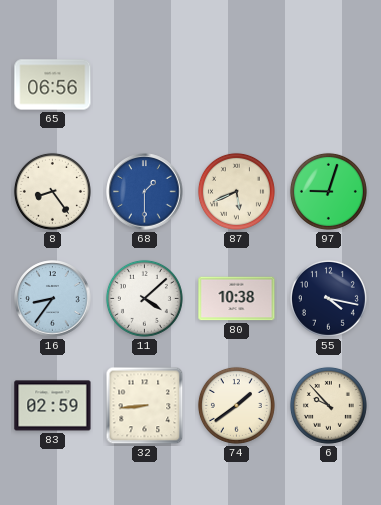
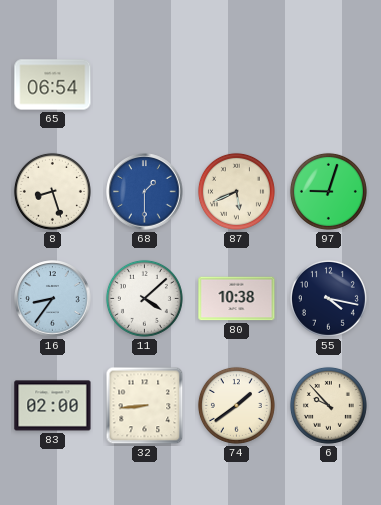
65: 06:56 -> 06:54 (53, 85)
8: 8:24 -> 8:27 (52, 191)
83: 02:59 -> 02:00 (53, 406)
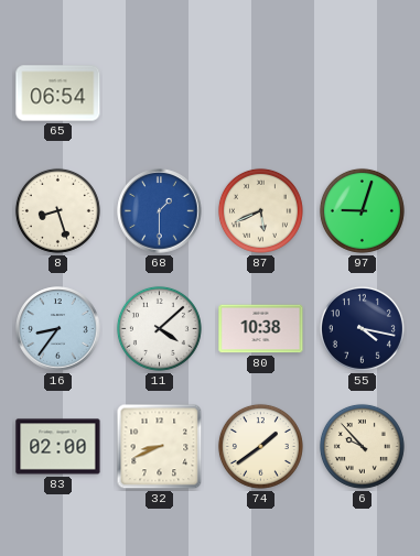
32: 8:44 -> 8:41 (160, 447)
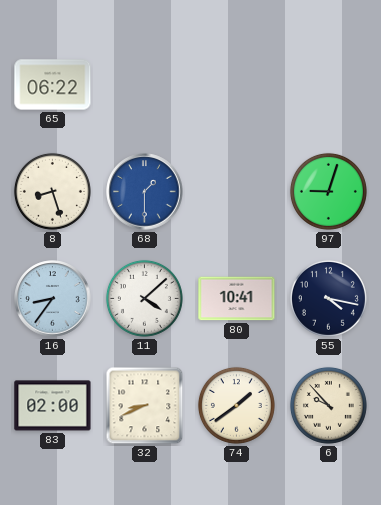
65: 06:54 -> 06:22 (53, 85)
87: 5:41 -> none (260, 210)
80: 10:38 -> 10:41 (237, 299)
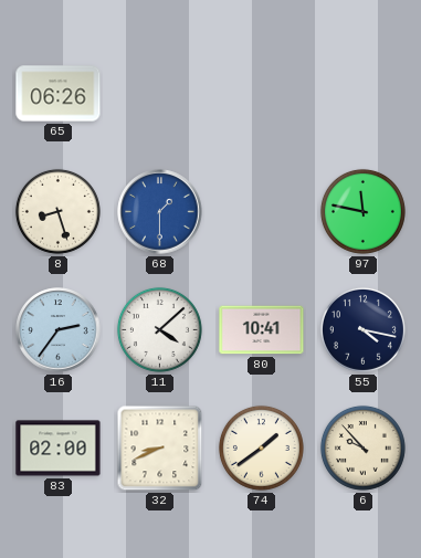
65: 06:22 -> 06:26 (59, 94)
97: 9:03 -> 11:47 (362, 211)
16: 8:36 -> 2:36 (59, 330)
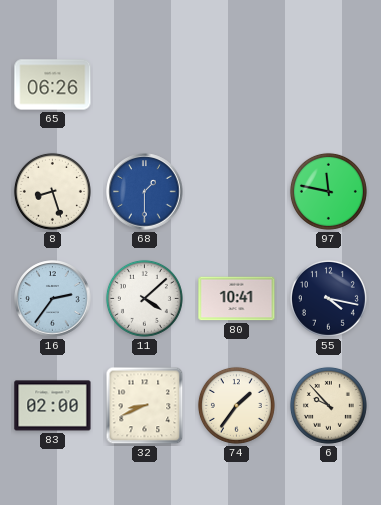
74: 1:39 -> 1:36 (236, 405)
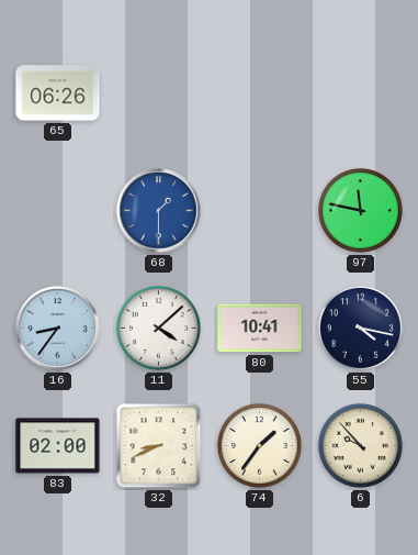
8: 8:27 -> none (52, 191)
16: 2:36 -> 8:36 (58, 329)
